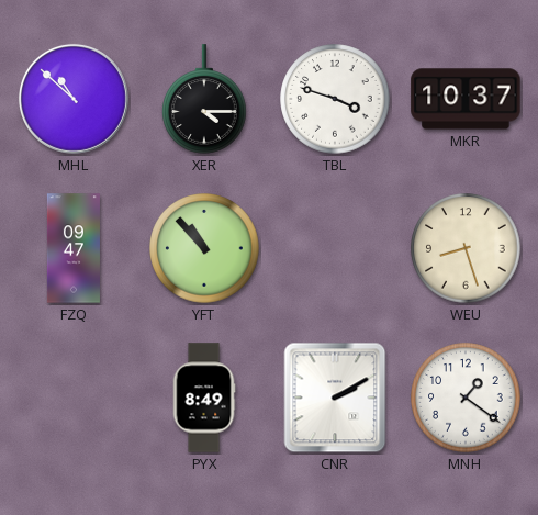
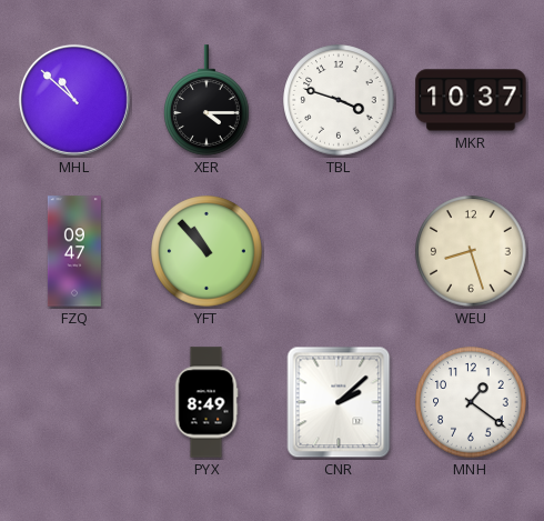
CNR: 2:10 -> 2:08 (339, 402)
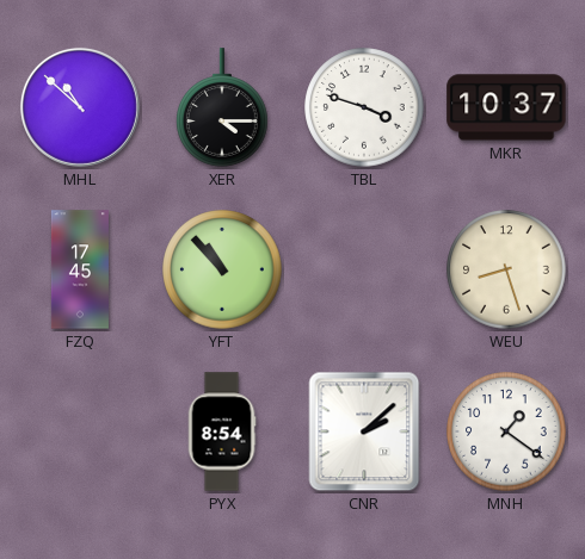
FZQ: 09:47 -> 17:45 (80, 269)
PYX: 8:49 -> 8:54 (222, 431)
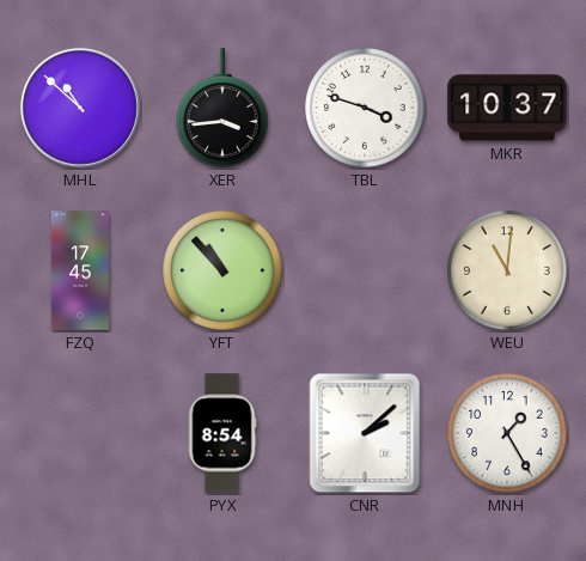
XER: 4:15 -> 3:44 (222, 108)
WEU: 8:27 -> 11:01 (507, 270)
MNH: 1:21 -> 1:25 (507, 433)
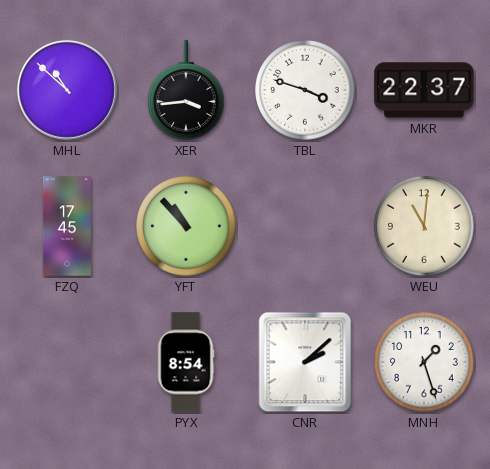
MKR: 10:37 -> 22:37 (424, 90)
MNH: 1:25 -> 1:27 (424, 362)
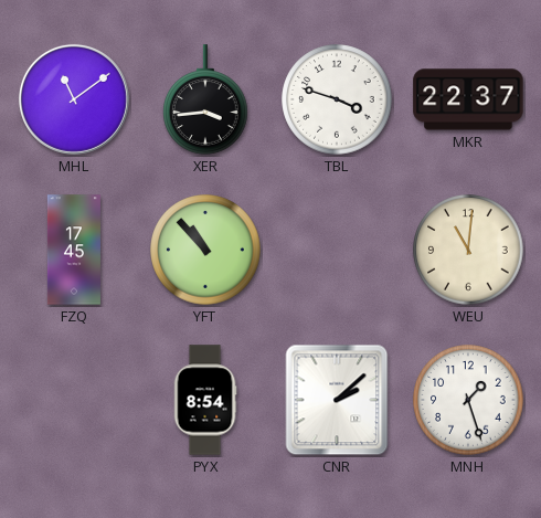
MHL: 10:52 -> 11:09 (74, 99)
